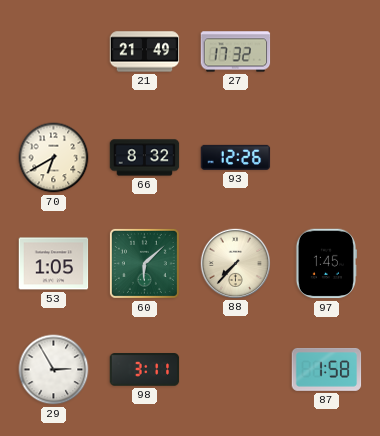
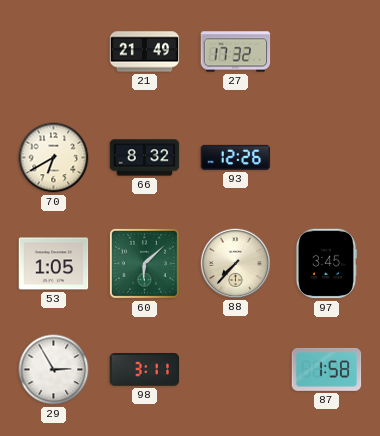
97: 1:45 -> 3:45 (325, 264)
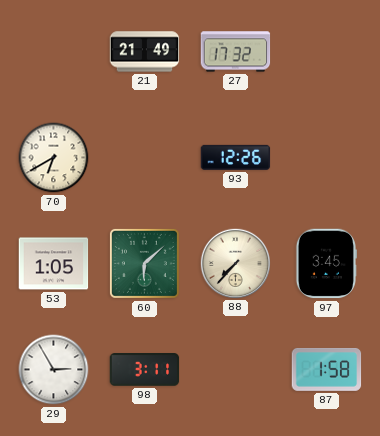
66: 8:32 -> none (145, 158)
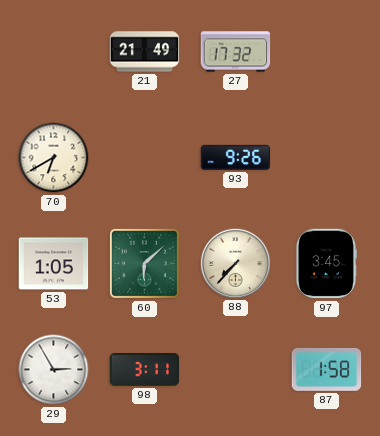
93: 12:26 -> 9:26 (236, 157)
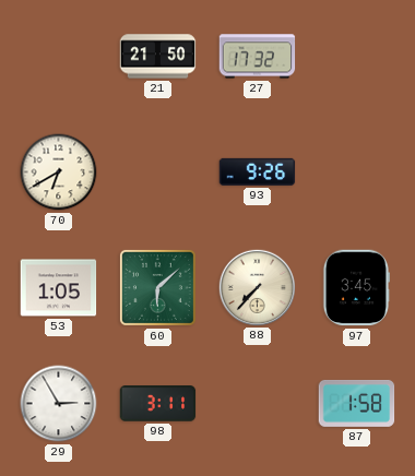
21: 21:49 -> 21:50 (158, 57)
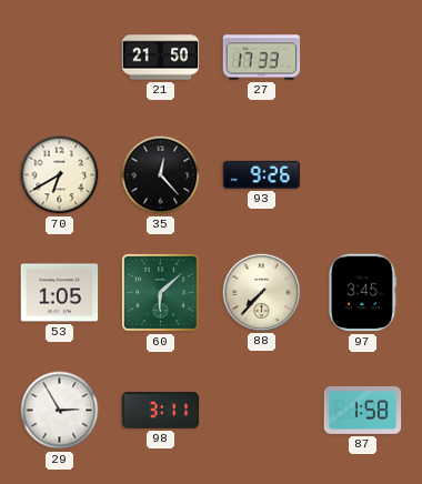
27: 17:32 -> 17:33 (262, 58)
35: none -> 12:23 (161, 175)
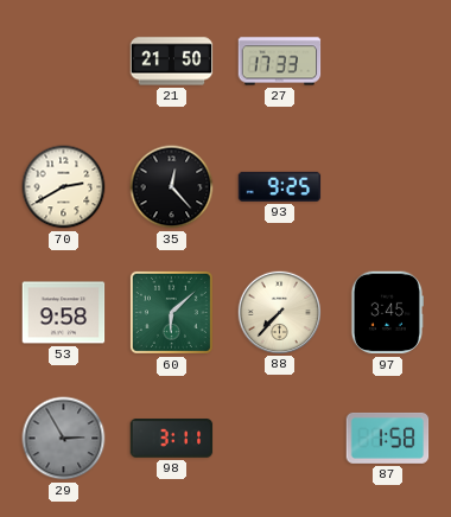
70: 6:40 -> 2:40 (64, 187)
93: 9:26 -> 9:25 (280, 186)
53: 1:05 -> 9:58 (64, 313)
29 dial: white -> grey (64, 439)
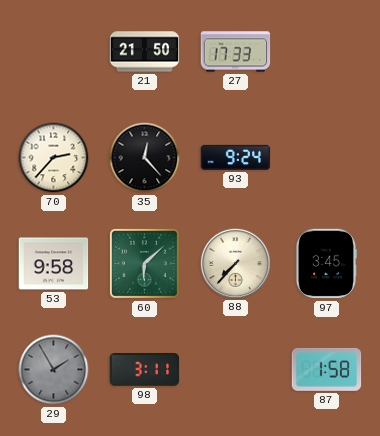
70: 2:40 -> 2:37 (54, 158)
93: 9:25 -> 9:24 (236, 157)
29: 2:55 -> 1:55 (54, 370)
